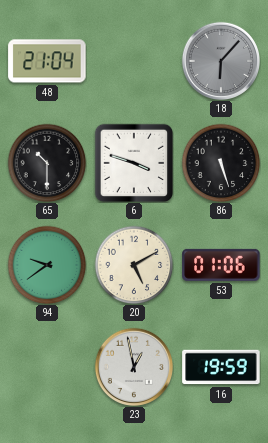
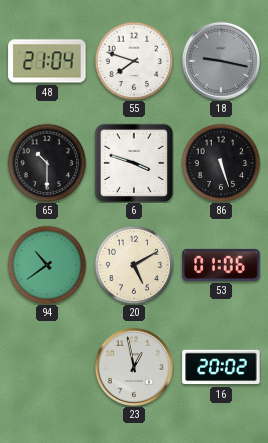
55: none -> 7:48 (134, 61)
18: 6:07 -> 9:17 (220, 60)
94: 9:39 -> 10:39 (47, 265)
16: 19:59 -> 20:02 (221, 367)
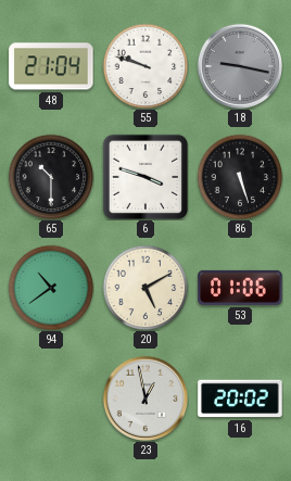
55: 7:48 -> 9:48 (145, 66)
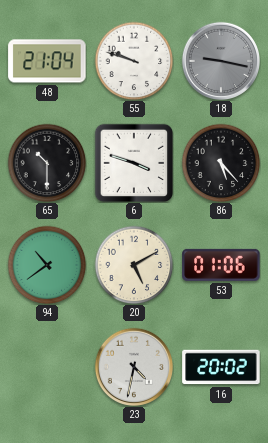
86: 5:27 -> 5:23 (221, 163)
23: 12:58 -> 4:32 (133, 366)
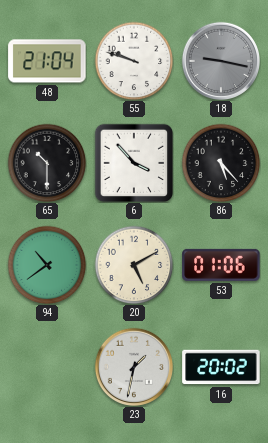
6: 3:48 -> 3:53 (134, 163)
23: 4:32 -> 1:32 (133, 366)
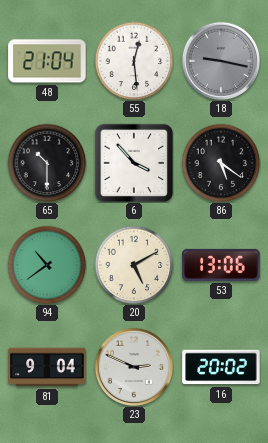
55: 9:48 -> 12:29 (134, 61)
86: 5:23 -> 5:21 (221, 163)
53: 01:06 -> 13:06 (221, 265)
81: none -> 9:04 (47, 367)
23: 1:32 -> 2:49 (133, 366)
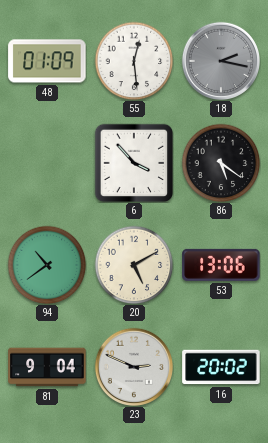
48: 21:04 -> 01:09 (47, 61)
18: 9:17 -> 2:17 (220, 60)
65: 10:30 -> none (47, 163)
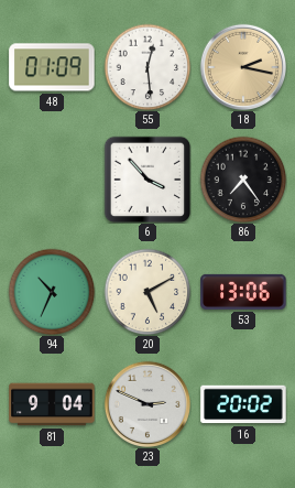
18 dial: grey -> champagne (242, 66)
86: 5:21 -> 7:24 (243, 180)
94: 10:39 -> 10:34 (52, 292)
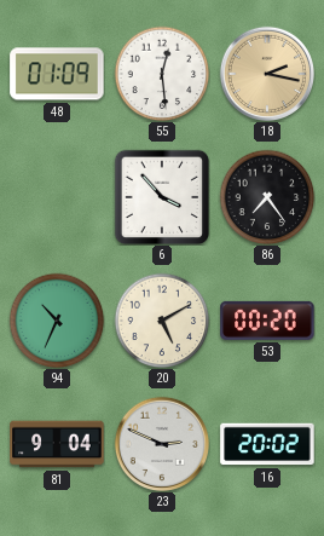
53: 13:06 -> 00:20 (267, 321)
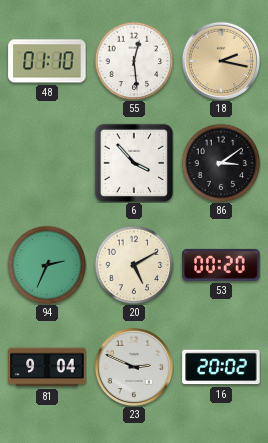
48: 01:09 -> 01:10 (47, 61)
86: 7:24 -> 3:09 (221, 163)
94: 10:34 -> 2:34 (47, 265)
